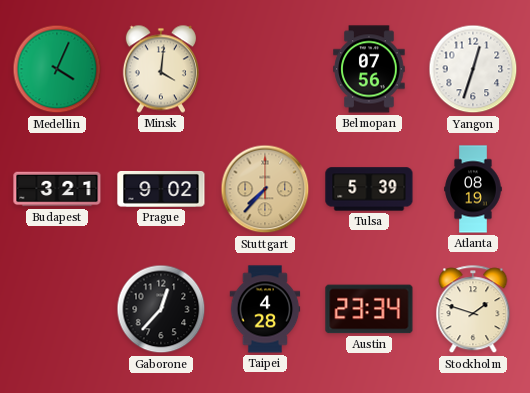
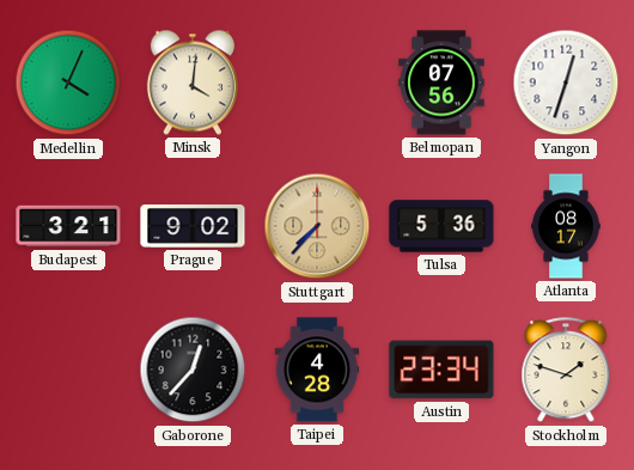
Tulsa: 5:39 -> 5:36 (441, 226)
Atlanta: 08:19 -> 08:17 (566, 226)
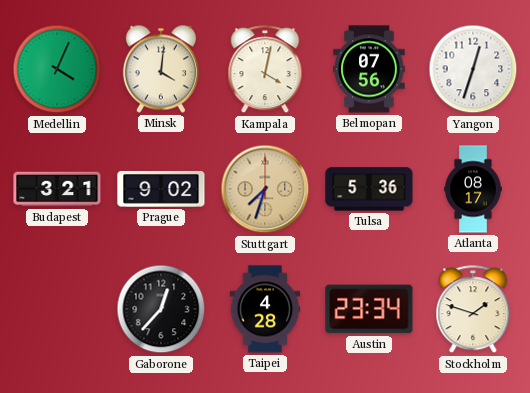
Kampala: none -> 4:02 (265, 70)
Stuttgart: 7:37 -> 7:33 (265, 189)
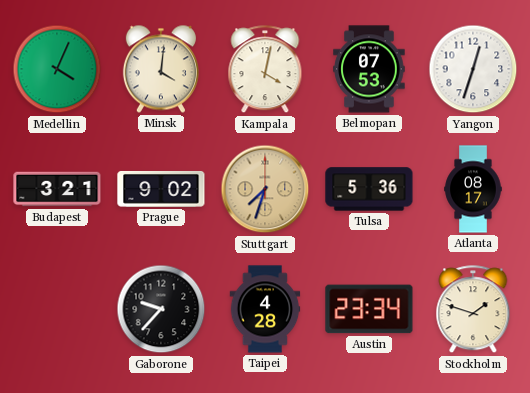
Belmopan: 07:56 -> 07:53 (369, 69)
Gaborone: 12:37 -> 9:37 (161, 309)
